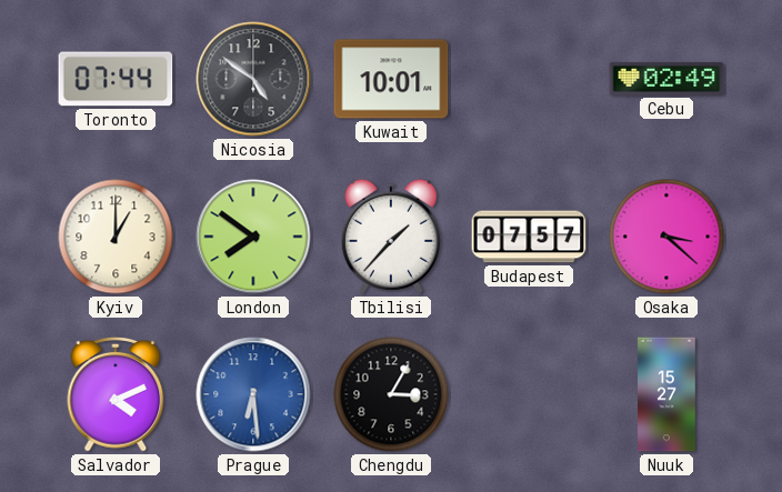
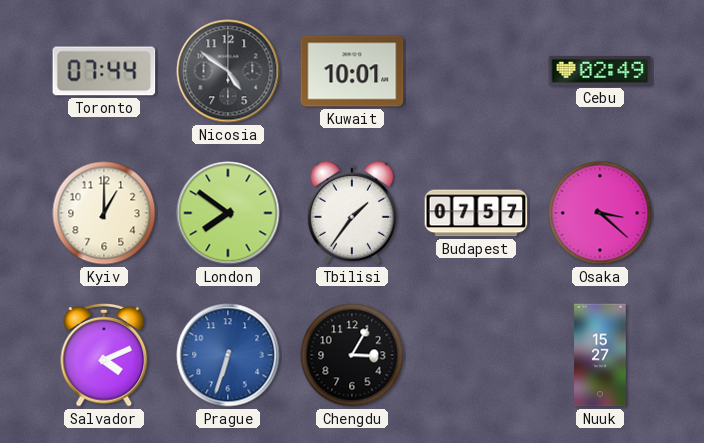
Tbilisi: 1:37 -> 1:36 (352, 213)
Prague: 6:29 -> 6:33 (228, 355)
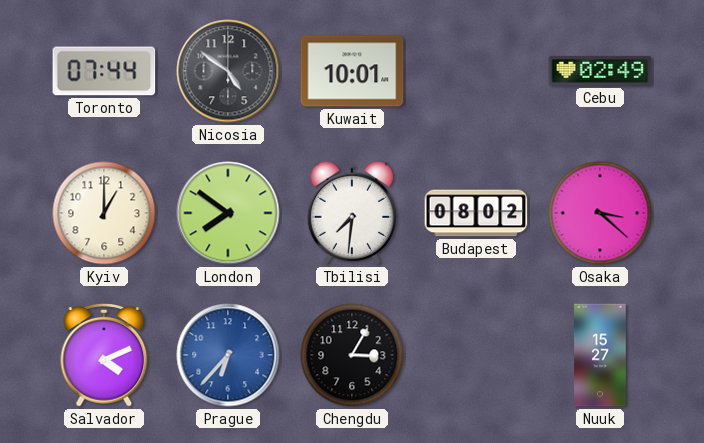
Tbilisi: 1:36 -> 7:31 (352, 213)
Budapest: 07:57 -> 08:02 (476, 213)
Prague: 6:33 -> 6:37 (228, 355)
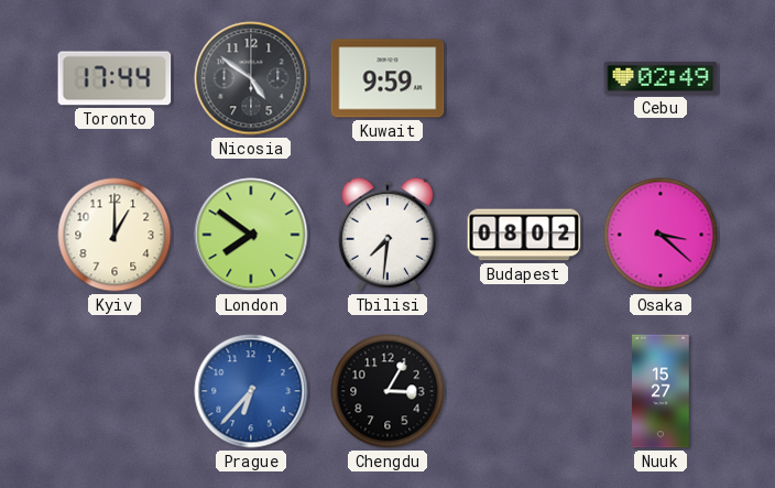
Toronto: 07:44 -> 17:44 (114, 78)
Kuwait: 10:01 -> 9:59 (387, 78)
Salvador: 4:11 -> none (104, 355)
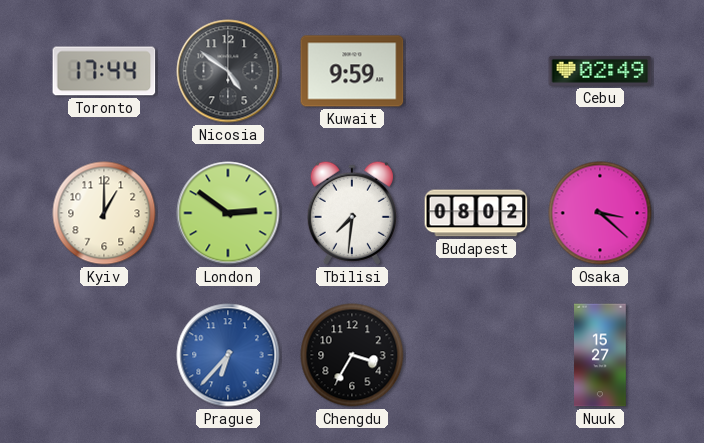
London: 7:51 -> 2:51 (228, 213)
Chengdu: 3:05 -> 3:35 (352, 355)
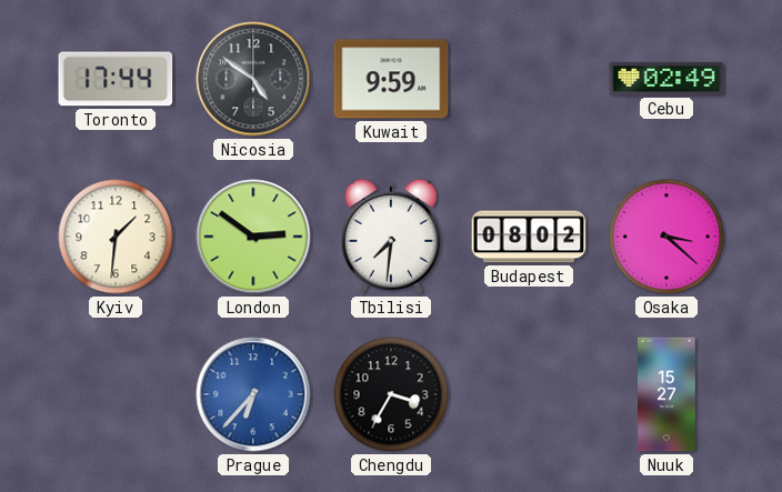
Kyiv: 1:00 -> 1:31 (116, 237)
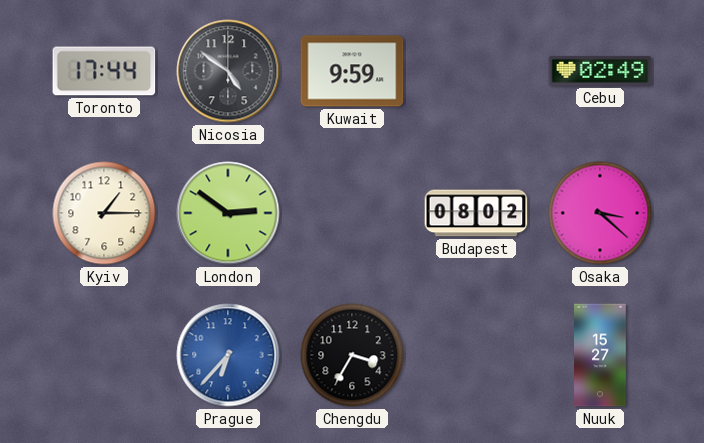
Kyiv: 1:31 -> 1:15 (104, 213)
Tbilisi: 7:31 -> none (391, 237)
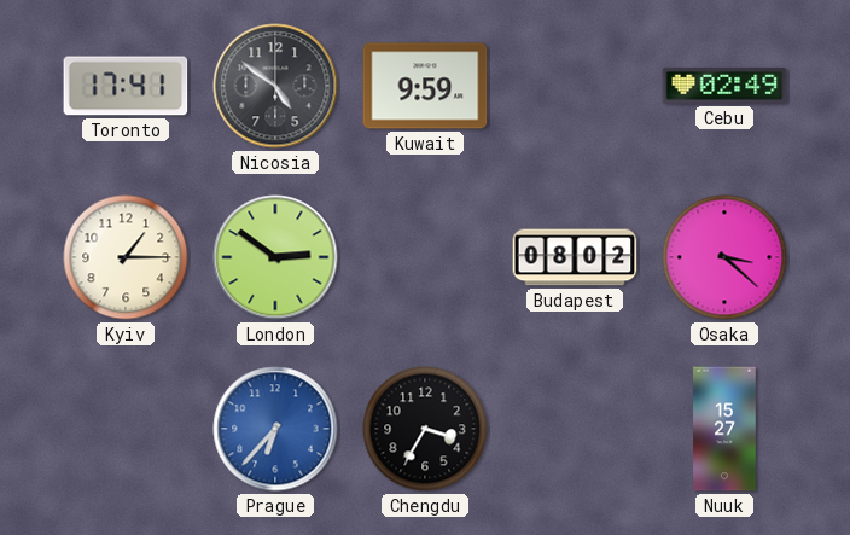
Toronto: 17:44 -> 17:41 (126, 86)
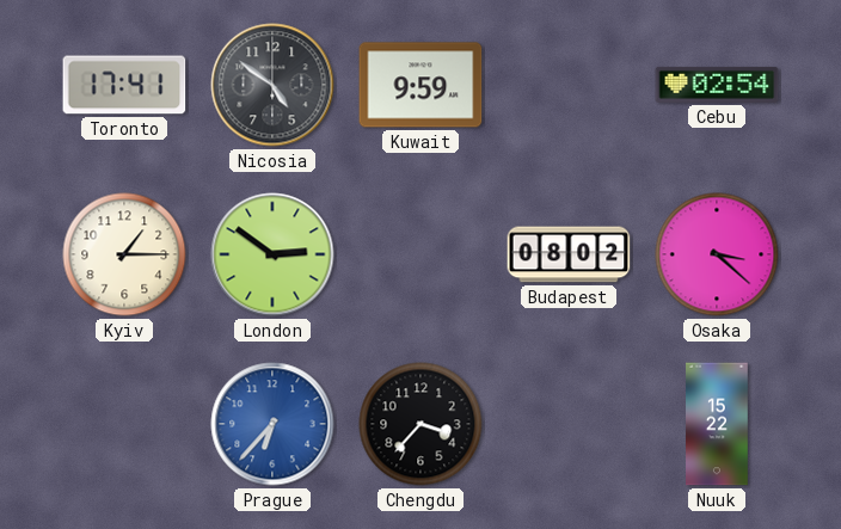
Cebu: 02:49 -> 02:54 (717, 85)
Chengdu: 3:35 -> 3:37 (420, 424)
Nuuk: 15:27 -> 15:22 (717, 424)
